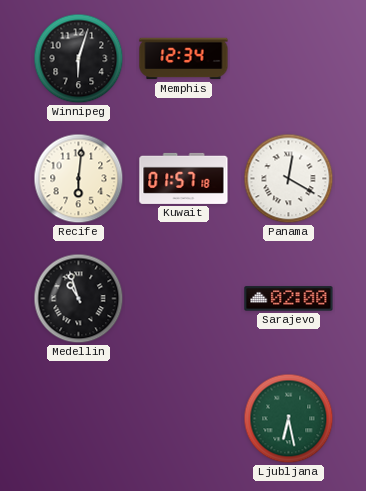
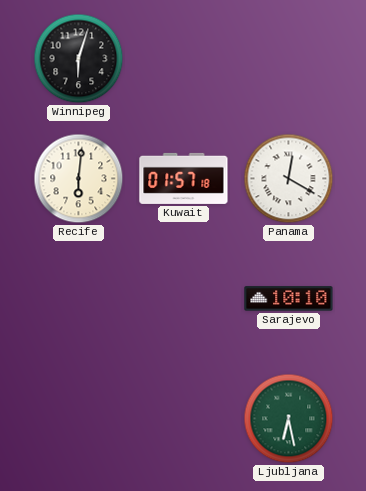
Memphis: 12:34 -> none (184, 59)
Medellin: 10:57 -> none (79, 299)
Sarajevo: 02:00 -> 10:10 (289, 299)
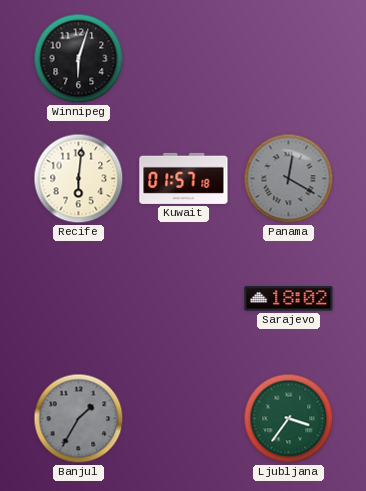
Panama dial: white -> grey (289, 179)
Sarajevo: 10:10 -> 18:02 (289, 299)
Banjul: none -> 1:35 (79, 419)
Ljubljana: 6:28 -> 3:36 (289, 419)
